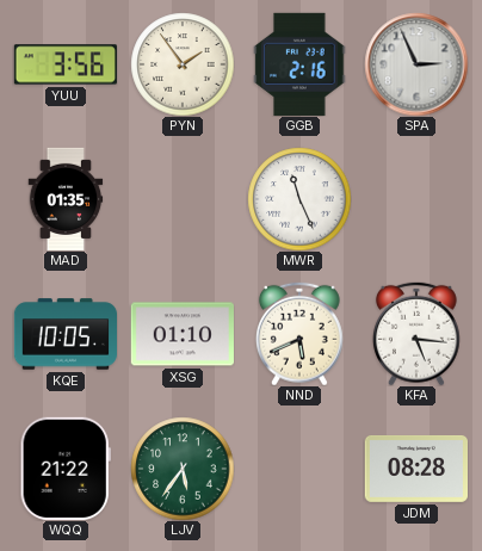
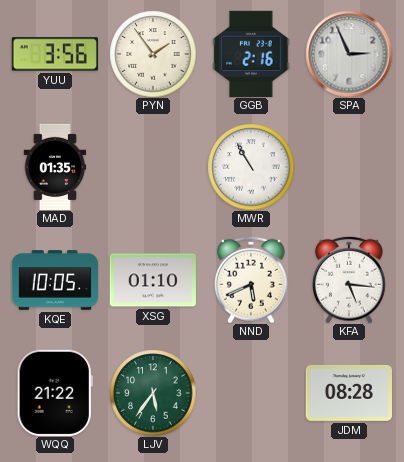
MWR: 11:26 -> 10:55 (251, 167)
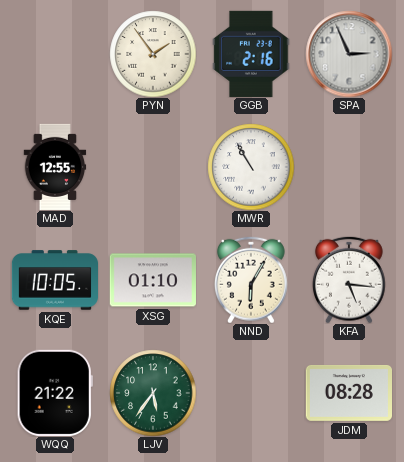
YUU: 3:56 -> none (55, 54)
MAD: 01:35 -> 12:55 (55, 166)
NND: 5:41 -> 6:05 (251, 280)
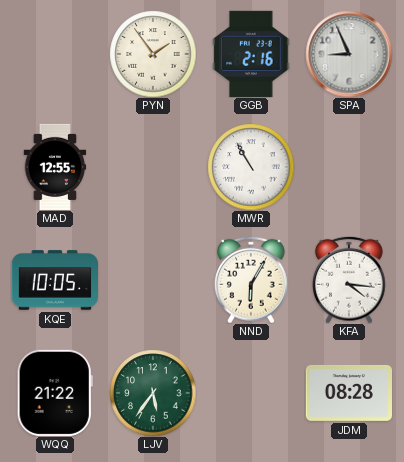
SPA: 2:56 -> 8:56 (349, 54)
XSG: 01:10 -> none (153, 280)
KFA: 5:16 -> 4:16 (349, 280)
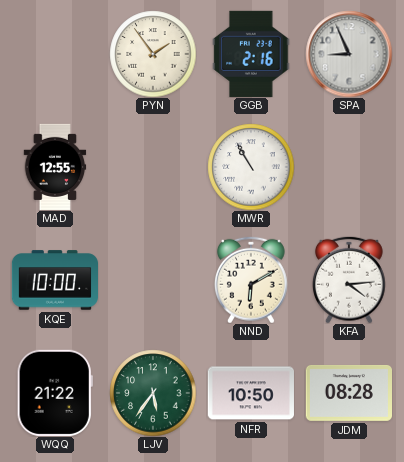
KQE: 10:05 -> 10:00 (54, 280)
NND: 6:05 -> 6:10 (251, 280)
KFA: 4:16 -> 4:14 (349, 280)
NFR: none -> 10:50 (250, 393)
